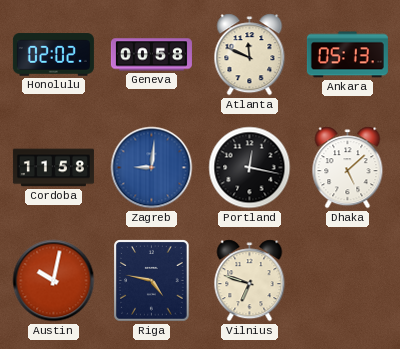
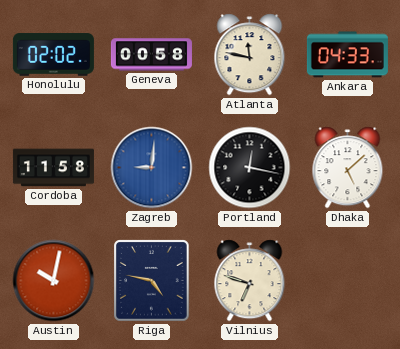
Atlanta: 11:49 -> 11:47 (250, 55)
Ankara: 05:13 -> 04:33 (347, 55)
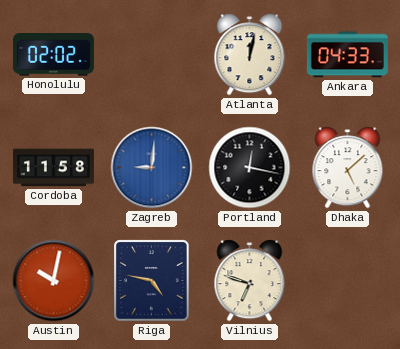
Geneva: 00:58 -> none (151, 55)
Atlanta: 11:47 -> 12:02 (250, 55)
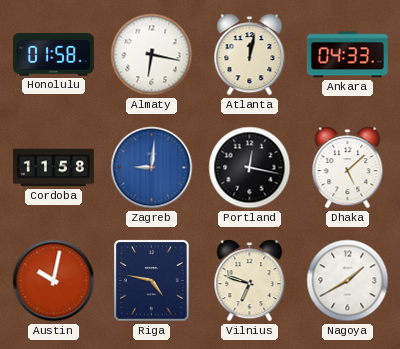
Honolulu: 02:02 -> 01:58 (53, 55)
Almaty: none -> 6:17 (152, 55)
Nagoya: none -> 1:40 (348, 281)
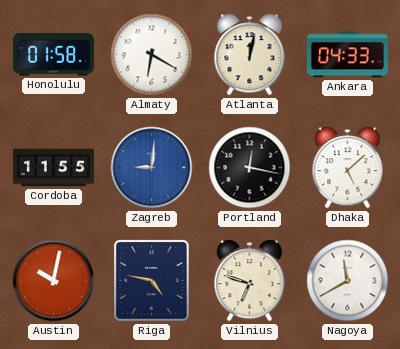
Almaty: 6:17 -> 6:20 (152, 55)
Cordoba: 11:58 -> 11:55 (53, 168)
Nagoya: 1:40 -> 11:40 (348, 281)
